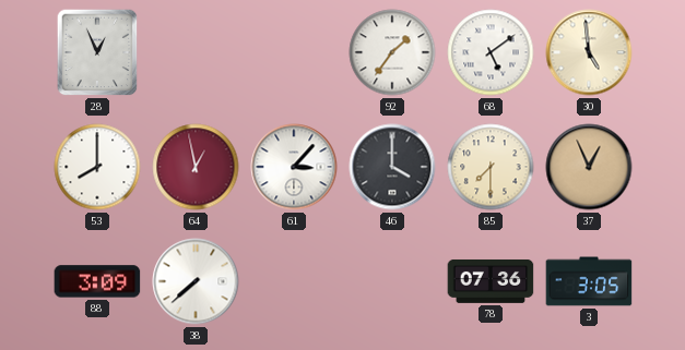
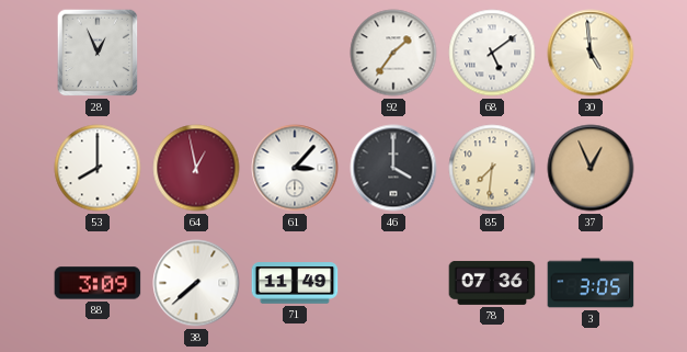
85: 7:30 -> 7:31 (492, 168)
71: none -> 11:49 (295, 283)
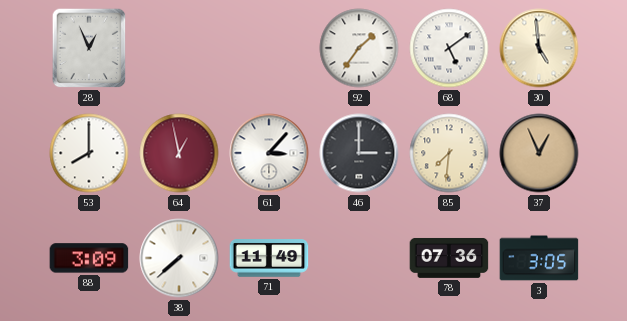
46: 4:00 -> 3:00 (359, 153)
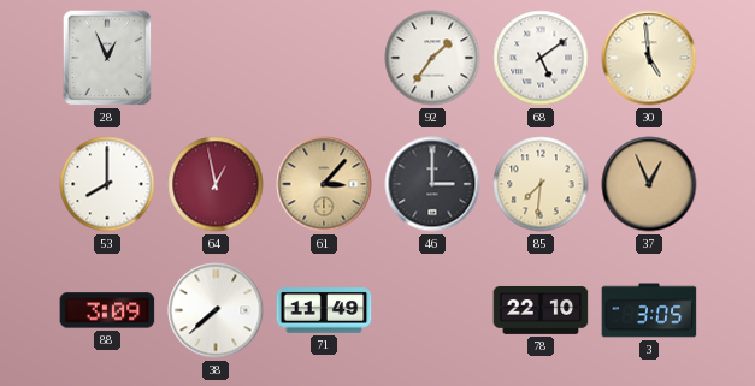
61 dial: white -> champagne (324, 184)
78: 07:36 -> 22:10 (541, 310)
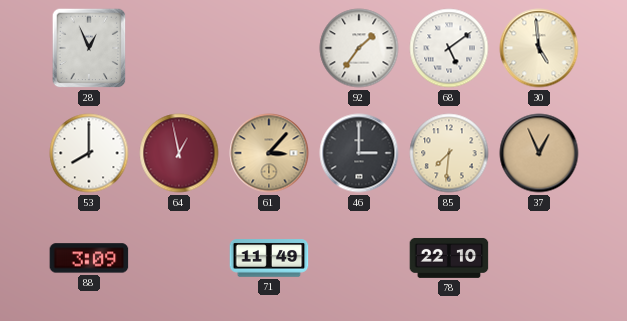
38: 7:38 -> none (216, 310)
3: 3:05 -> none (649, 310)
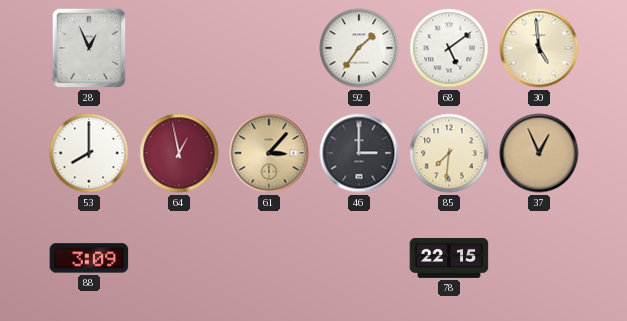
71: 11:49 -> none (269, 258)
78: 22:10 -> 22:15 (449, 258)
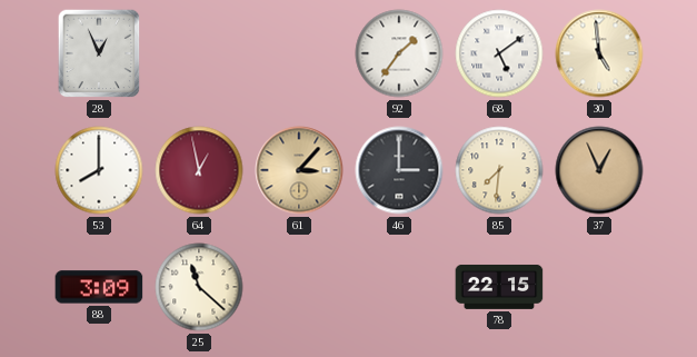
25: none -> 11:22 (199, 287)
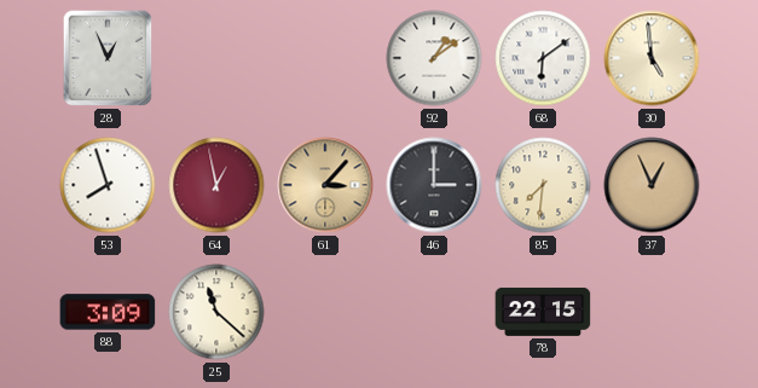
92: 1:36 -> 1:09 (434, 58)
68: 5:09 -> 6:09 (543, 58)
53: 8:00 -> 7:57 (108, 185)
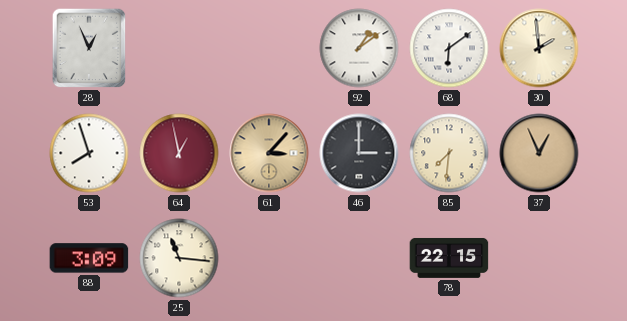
30: 4:59 -> 1:59 (539, 48)
25: 11:22 -> 11:16 (179, 258)
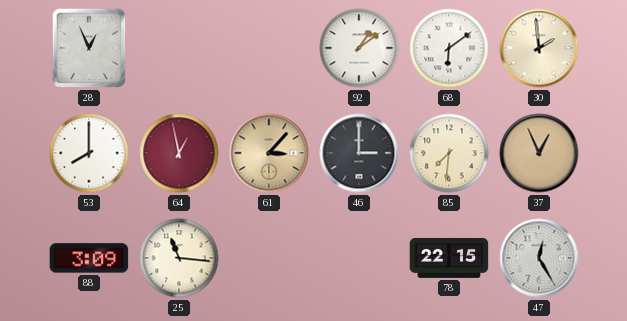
53: 7:57 -> 8:00 (89, 153)
47: none -> 12:25 (539, 258)
